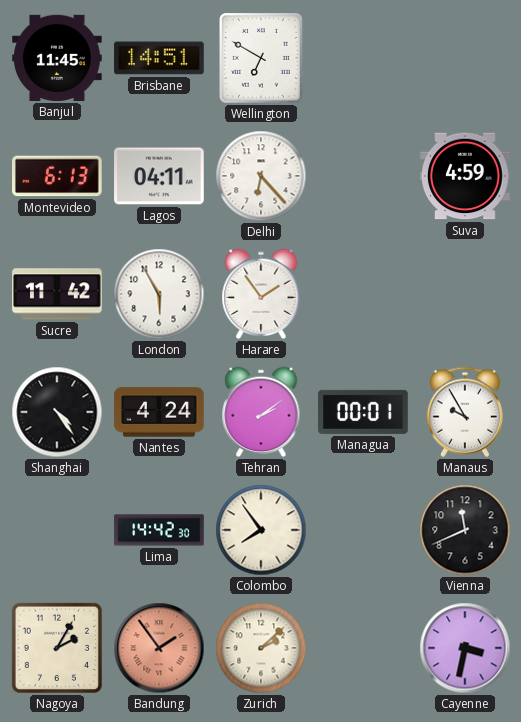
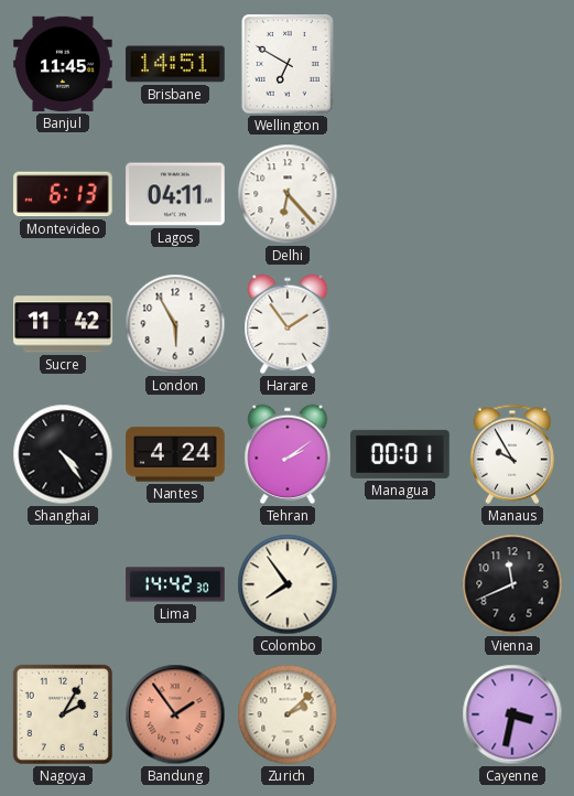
Suva: 4:59 -> none (465, 176)
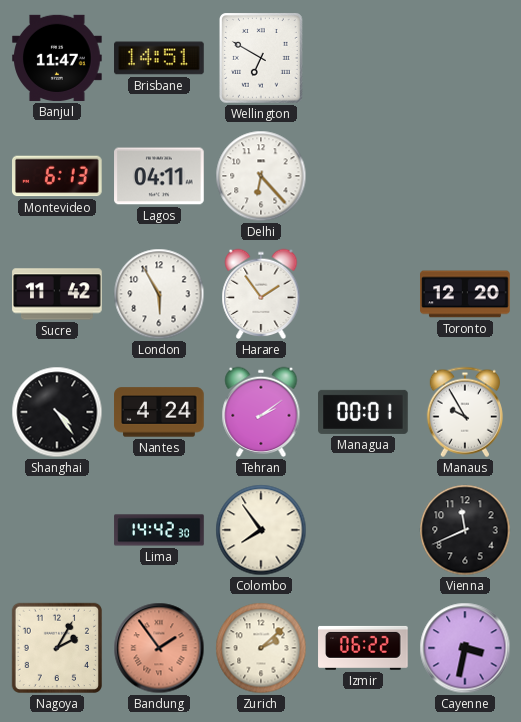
Banjul: 11:45 -> 11:47 (57, 58)
Toronto: none -> 12:20 (465, 294)
Izmir: none -> 06:22 (363, 648)
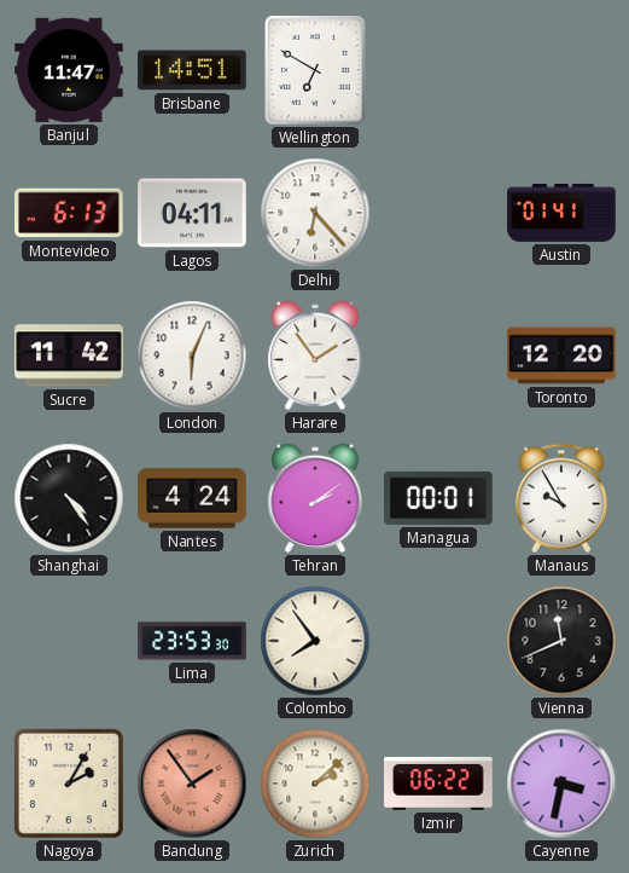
Austin: none -> 01:41 (561, 213)
London: 5:55 -> 6:04 (192, 355)
Lima: 14:42 -> 23:53 (192, 641)
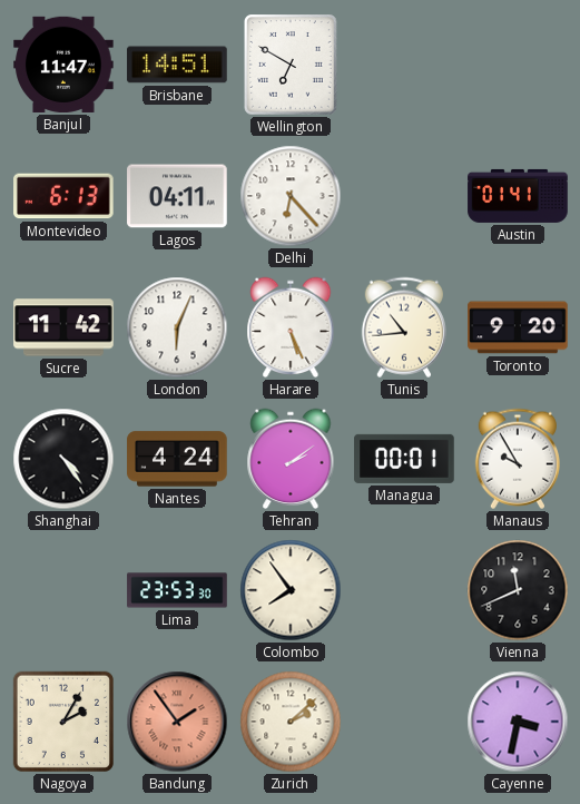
Harare: 1:54 -> 5:26 (291, 327)
Tunis: none -> 10:44 (404, 327)
Toronto: 12:20 -> 9:20 (518, 327)
Izmir: 06:22 -> none (438, 784)
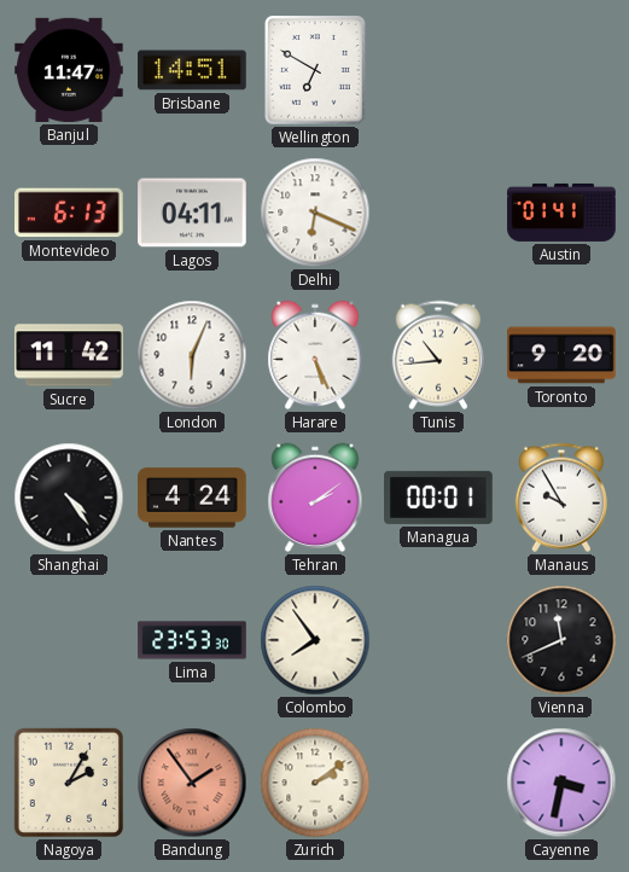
Delhi: 6:23 -> 6:19 (315, 213)
Zurich: 2:08 -> 2:09 (315, 783)
